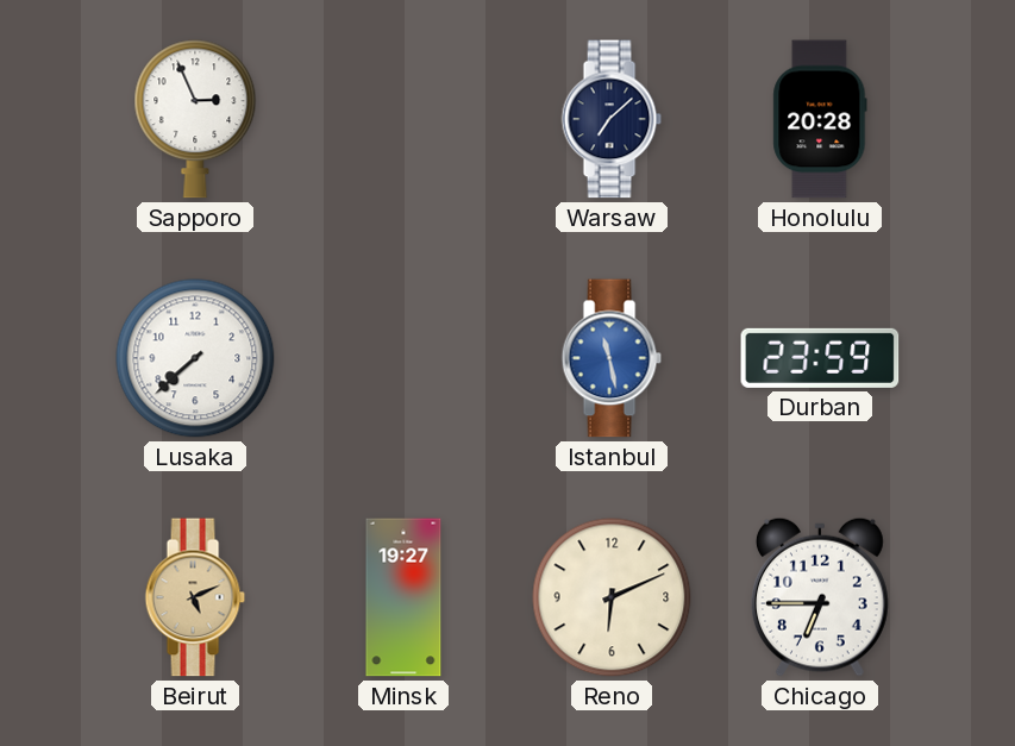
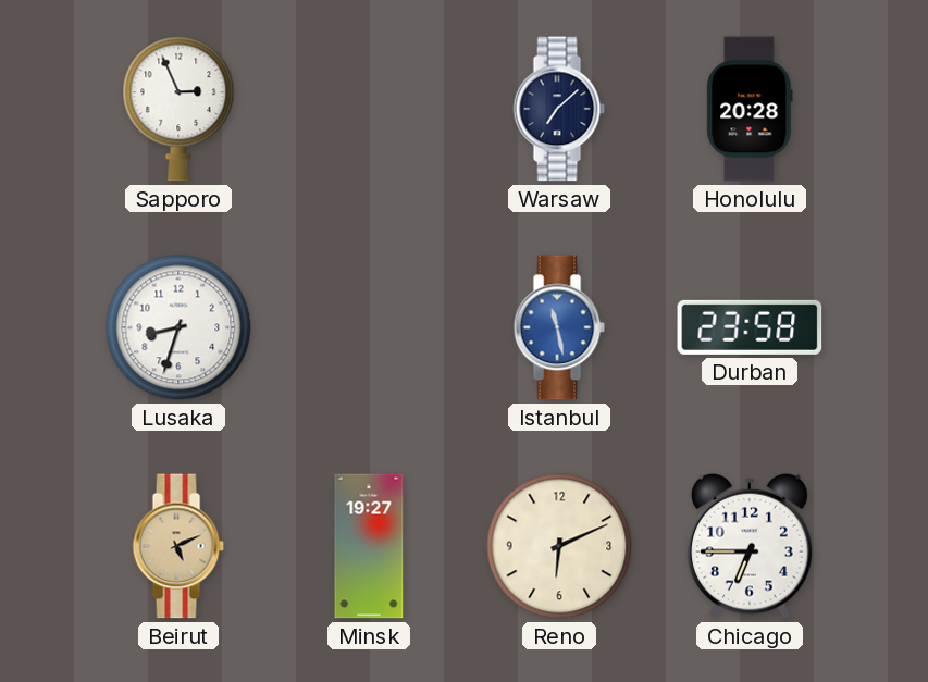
Lusaka: 7:38 -> 8:33 (178, 327)
Durban: 23:59 -> 23:58 (750, 327)
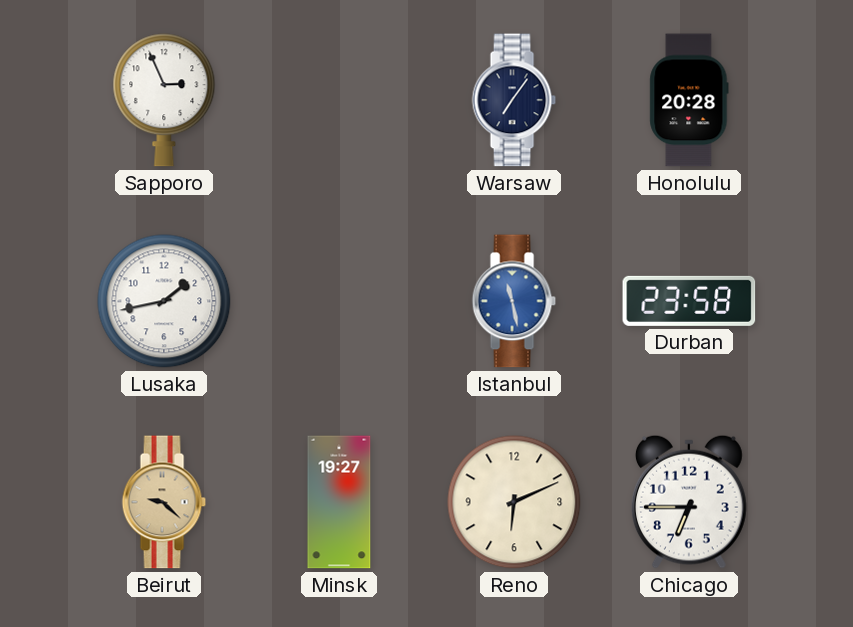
Warsaw: 7:08 -> 7:06 (514, 100)
Lusaka: 8:33 -> 1:43 (164, 301)
Beirut: 5:11 -> 9:22 (164, 502)
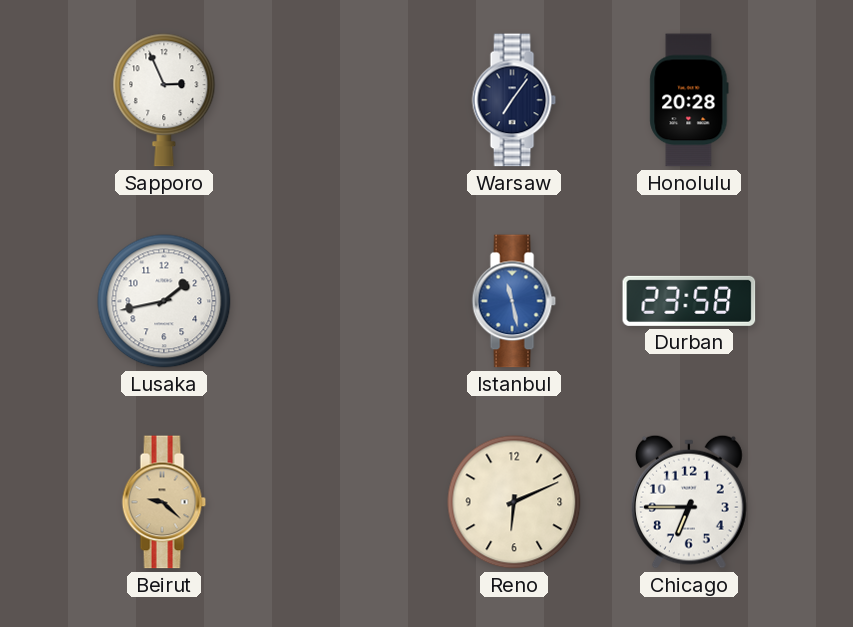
Minsk: 19:27 -> none (339, 502)
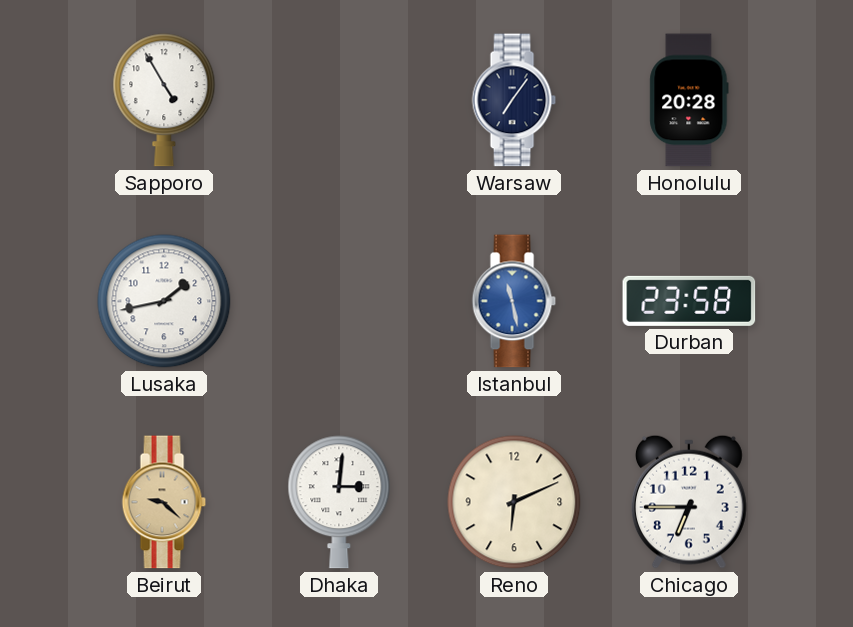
Sapporo: 2:56 -> 4:55 (164, 100)
Dhaka: none -> 3:01 (339, 502)
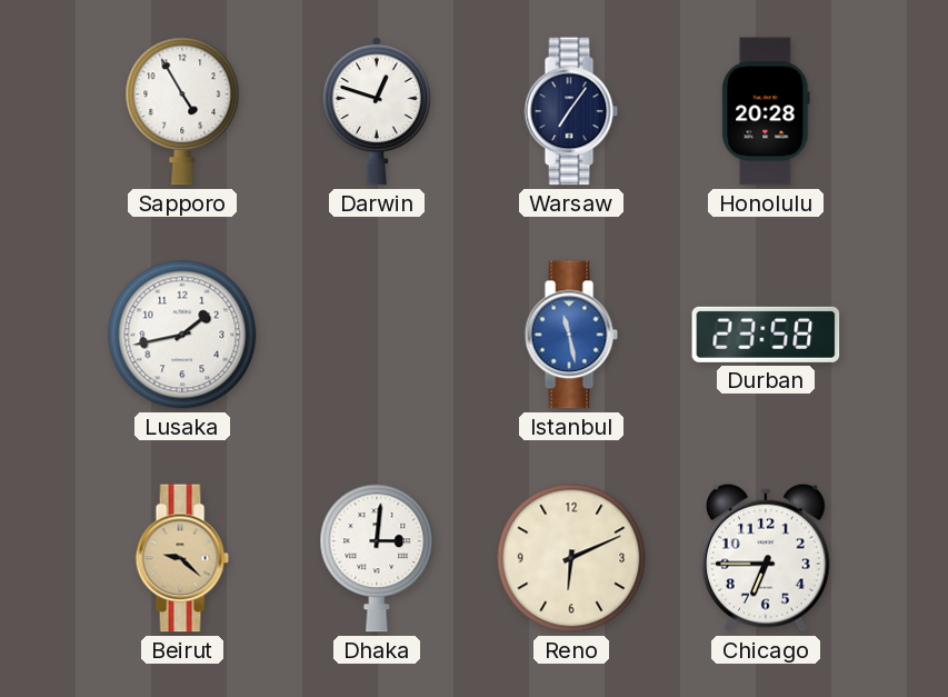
Darwin: none -> 12:48 (377, 112)
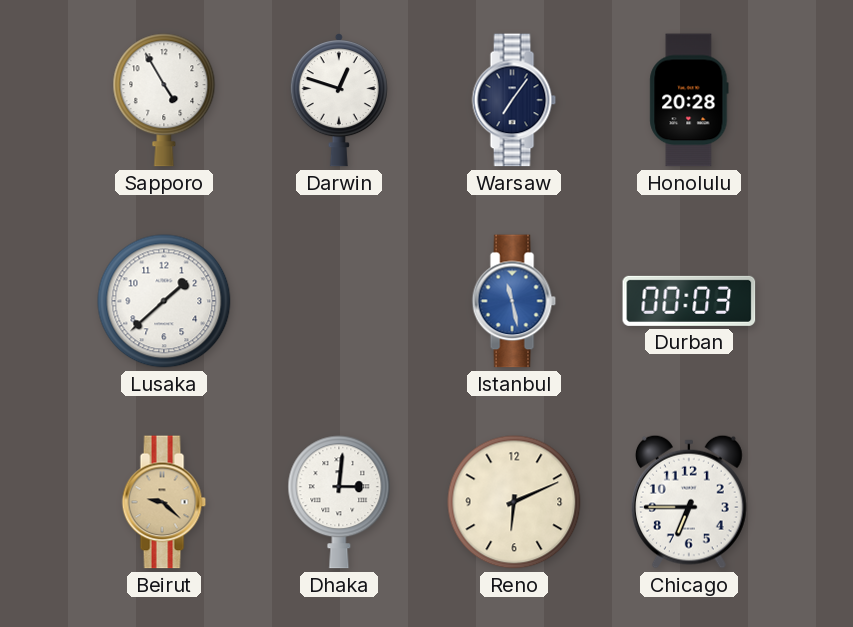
Lusaka: 1:43 -> 1:38 (164, 301)
Durban: 23:58 -> 00:03 (689, 301)
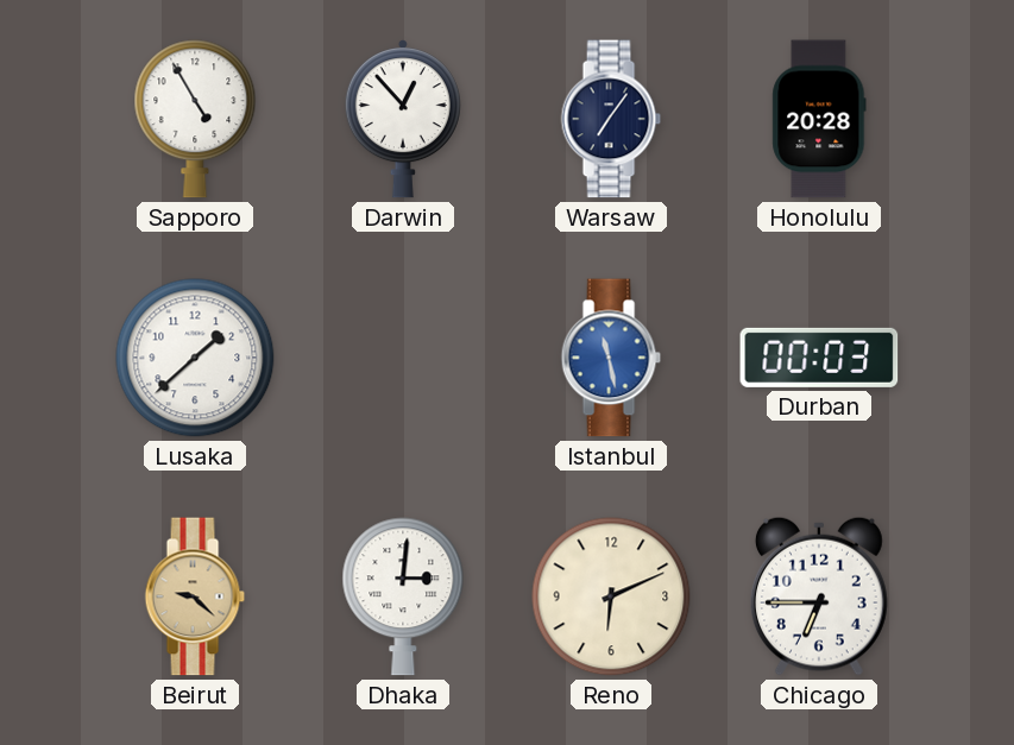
Darwin: 12:48 -> 12:53 (403, 120)
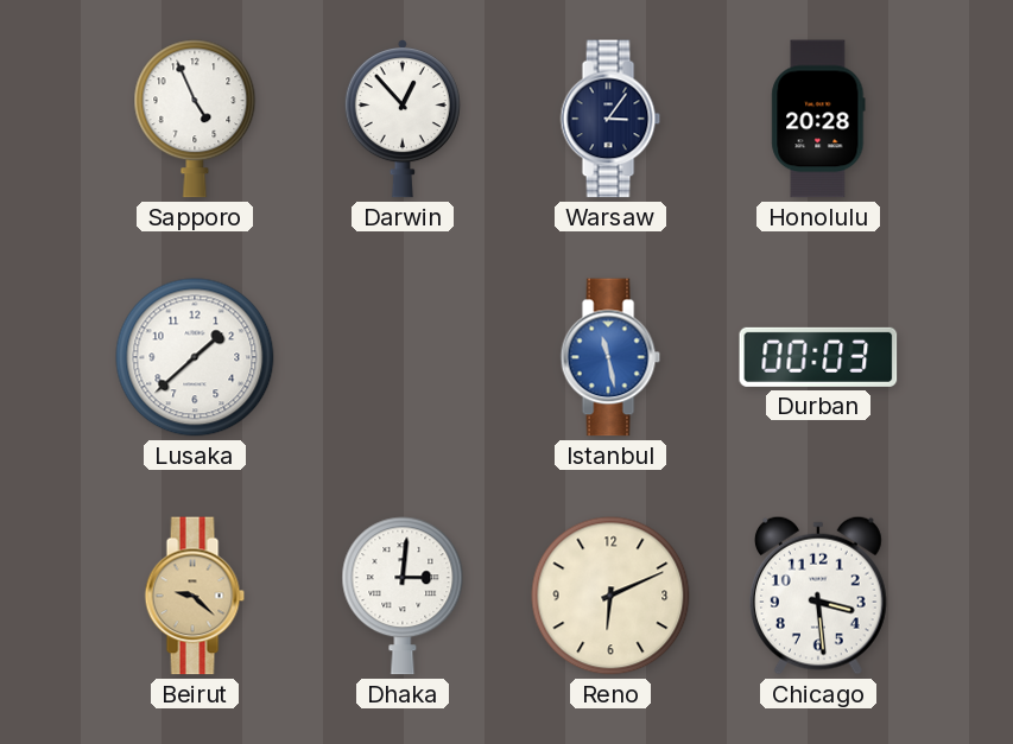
Sapporo: 4:55 -> 4:56 (195, 119)
Warsaw: 7:06 -> 3:06 (610, 119)
Chicago: 6:45 -> 3:29 (818, 596)
